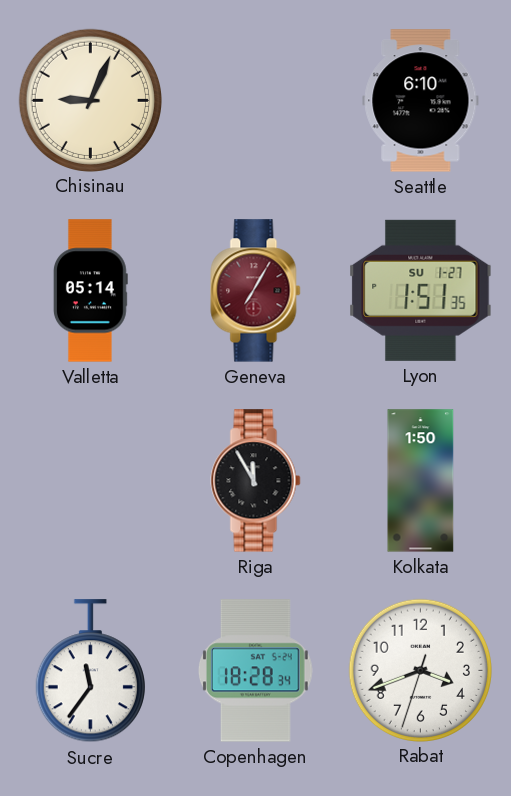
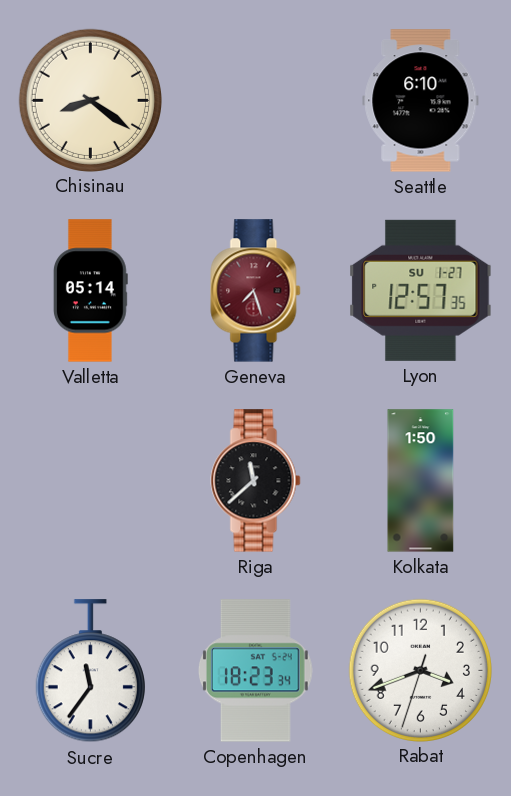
Chisinau: 9:04 -> 8:21 (90, 100)
Geneva: 7:05 -> 7:27 (256, 291)
Lyon: 1:51 -> 12:57 (421, 290)
Riga: 11:55 -> 11:38 (256, 481)
Copenhagen: 18:28 -> 18:23 (256, 671)
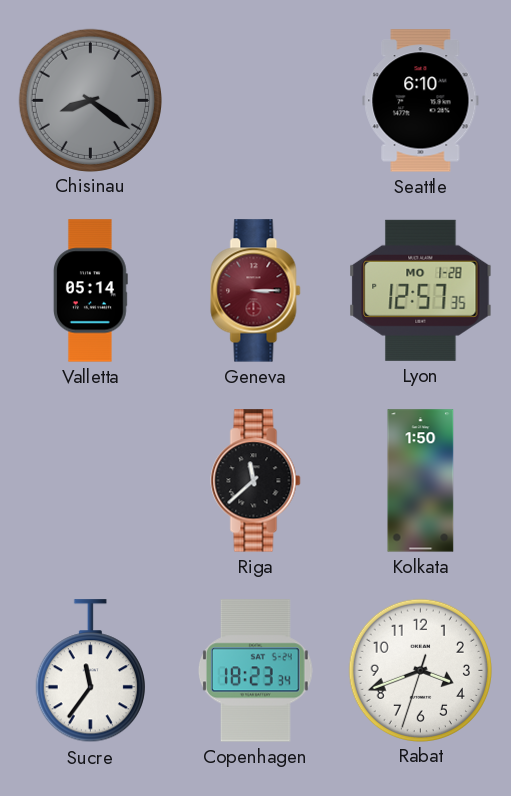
Chisinau dial: cream -> grey (90, 100)
Geneva: 7:27 -> 3:15 (256, 291)
Lyon date: SU 1-27 -> MO 1-28 (421, 290)
